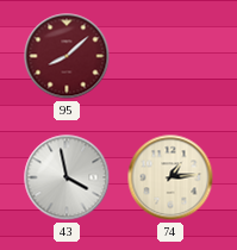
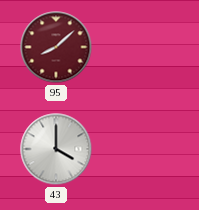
43: 3:58 -> 4:00 (56, 149)
74: 1:14 -> none (170, 177)
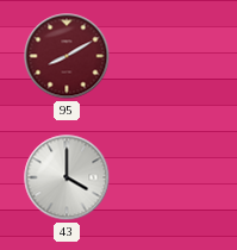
95: 8:08 -> 8:10 (67, 56)
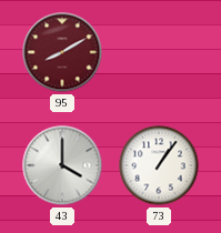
73: none -> 1:06 (159, 165)
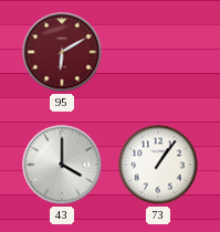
95: 8:10 -> 6:10 (62, 52)
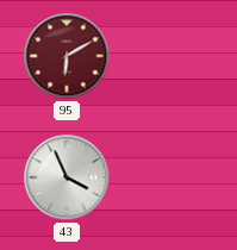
43: 4:00 -> 3:56 (67, 177)
73: 1:06 -> none (158, 165)
